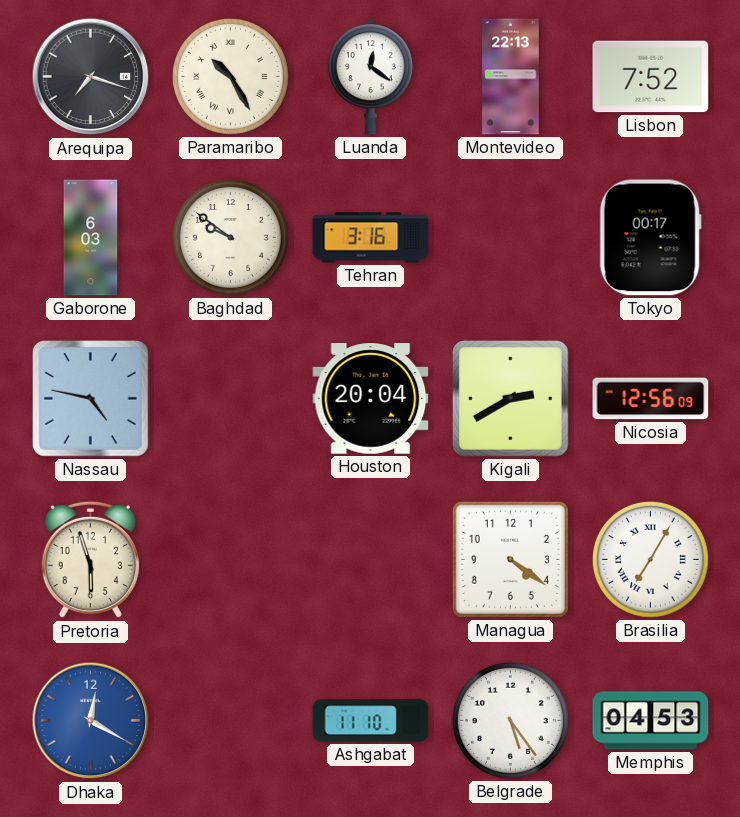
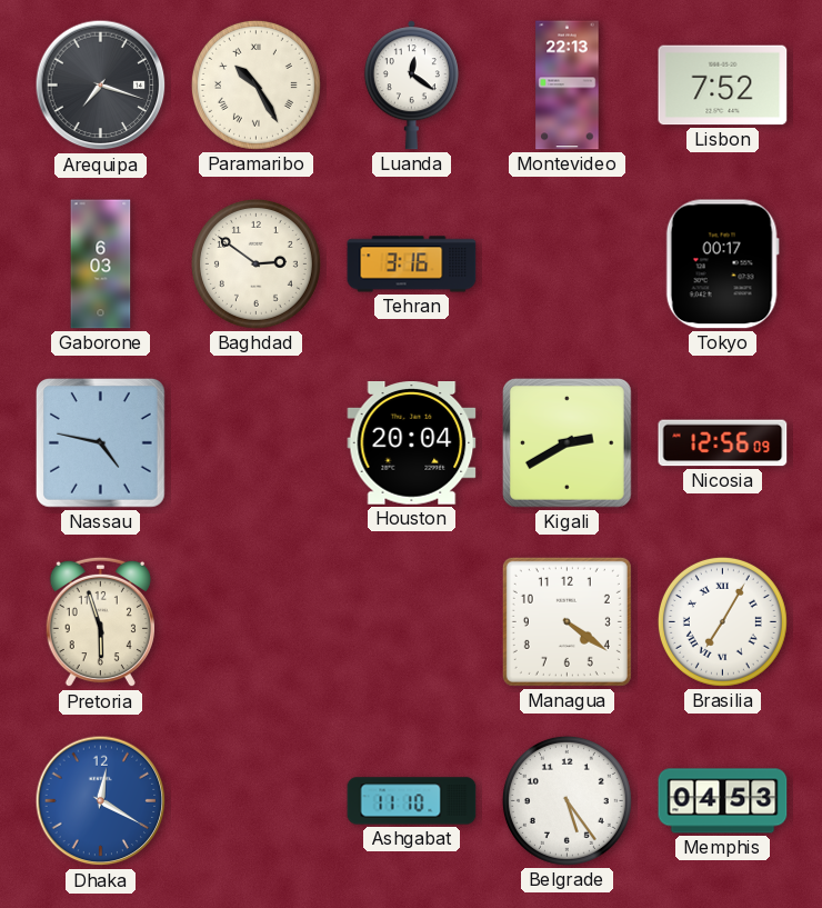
Baghdad: 9:51 -> 2:51 (255, 263)
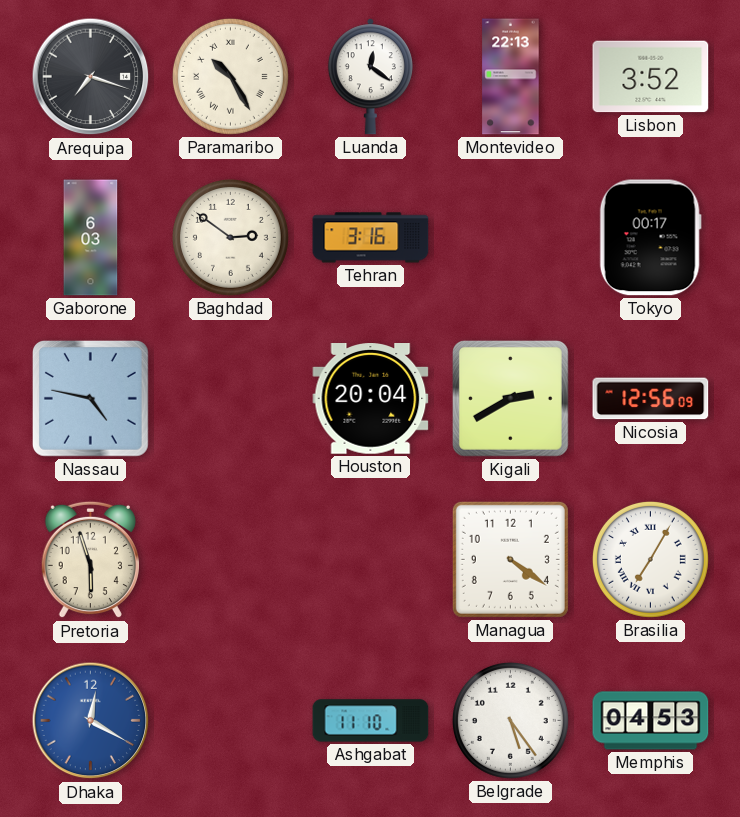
Lisbon: 7:52 -> 3:52 (651, 77)
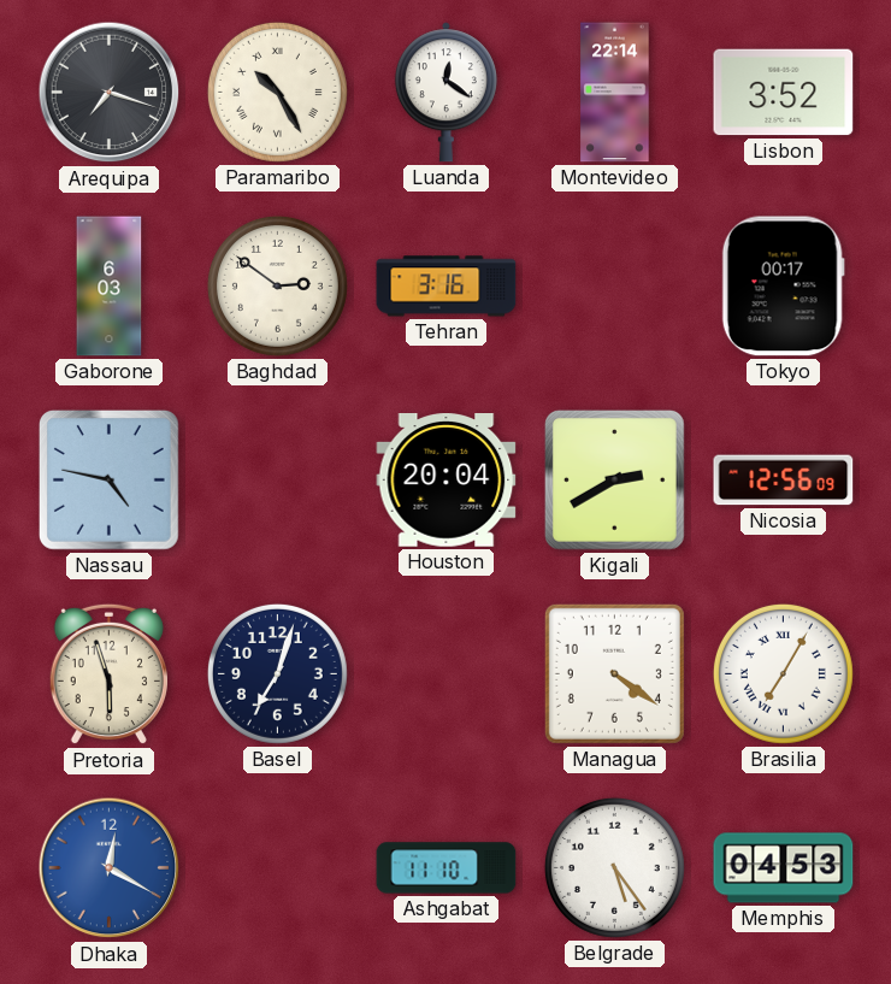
Montevideo: 22:13 -> 22:14 (615, 93)
Basel: none -> 7:03 (277, 673)
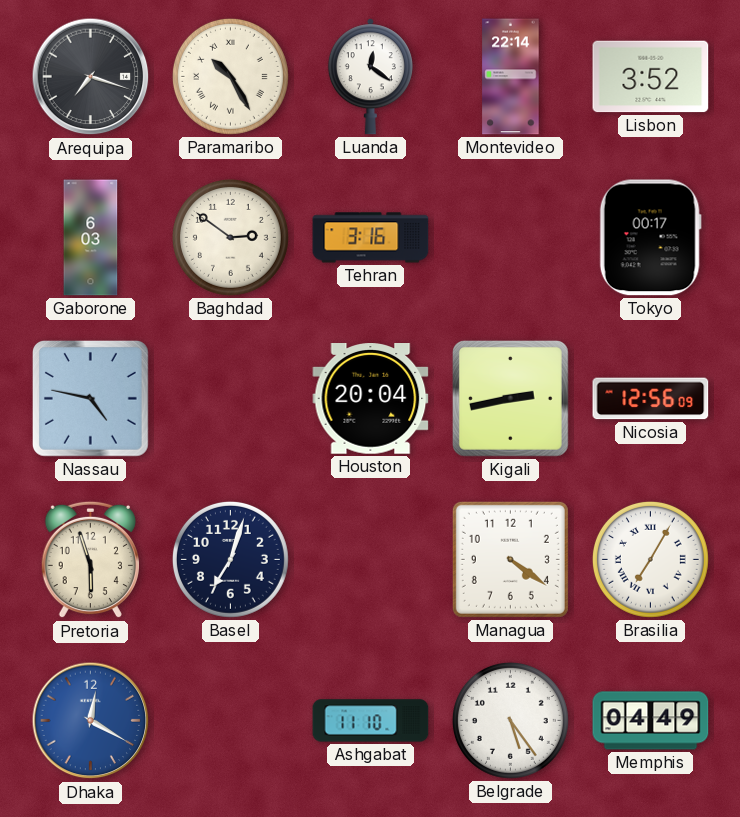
Kigali: 2:40 -> 2:43 (510, 398)
Memphis: 04:53 -> 04:49 (651, 721)
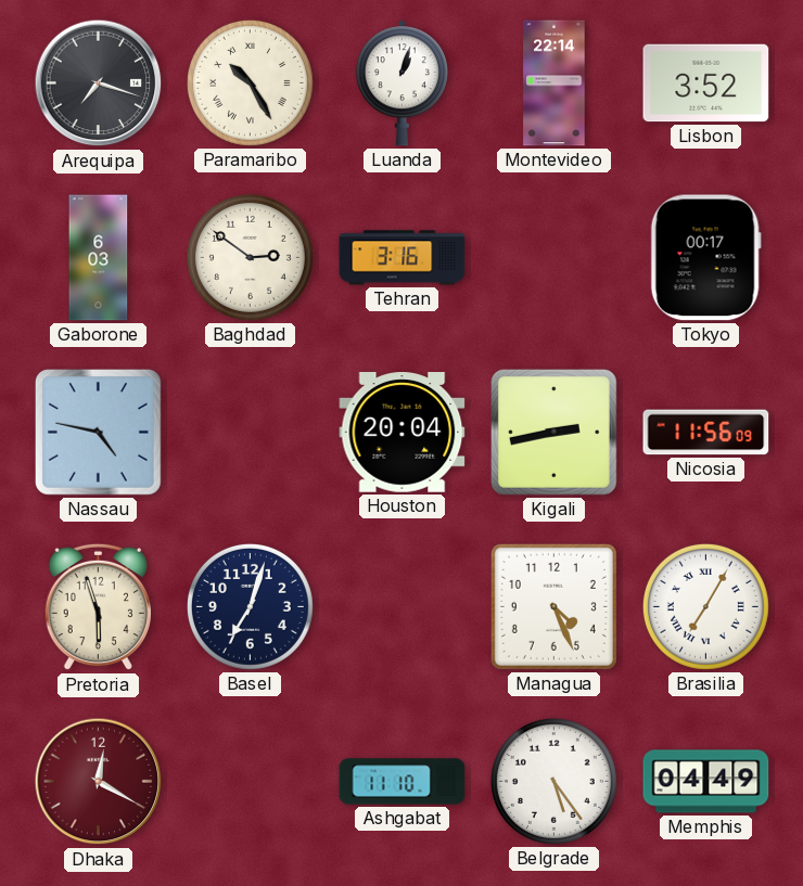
Luanda: 12:21 -> 1:03 (401, 84)
Nicosia: 12:56 -> 11:56 (706, 433)
Managua: 4:21 -> 4:26 (553, 606)
Dhaka dial: blue -> burgundy (99, 782)
